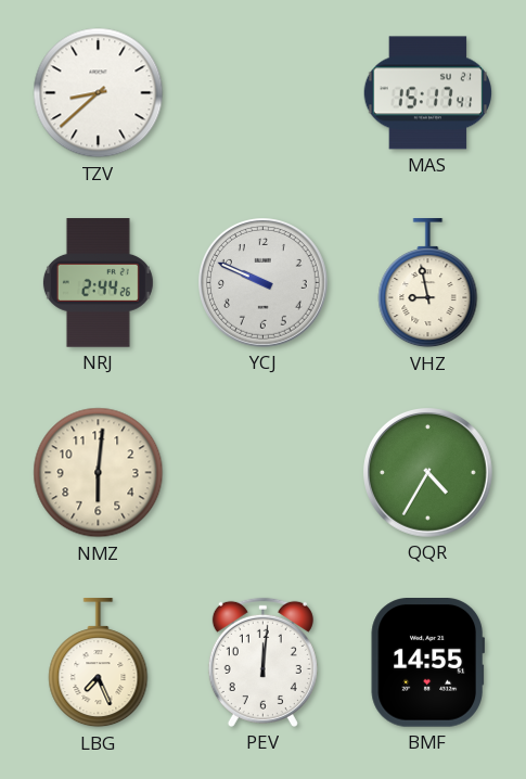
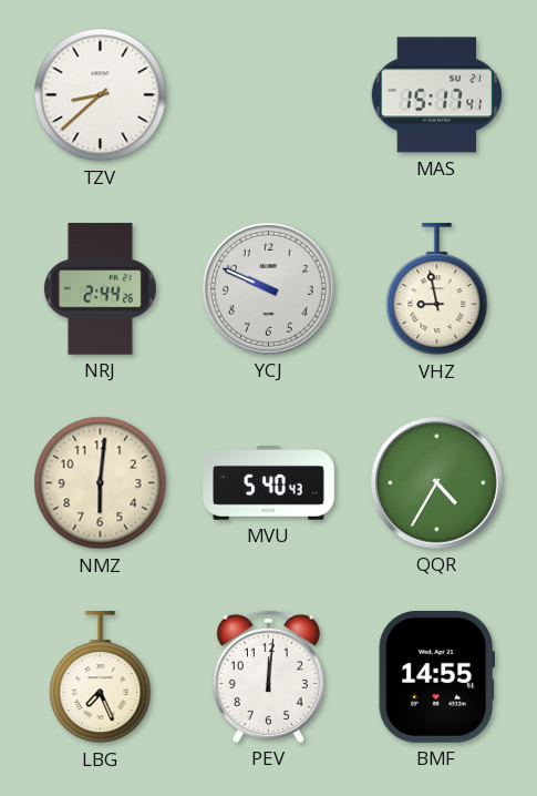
MVU: none -> 5:40 (269, 483)
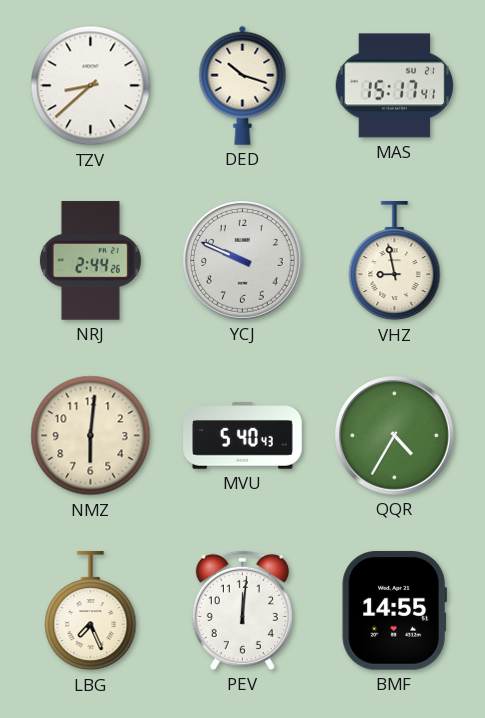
DED: none -> 10:18 (243, 85)
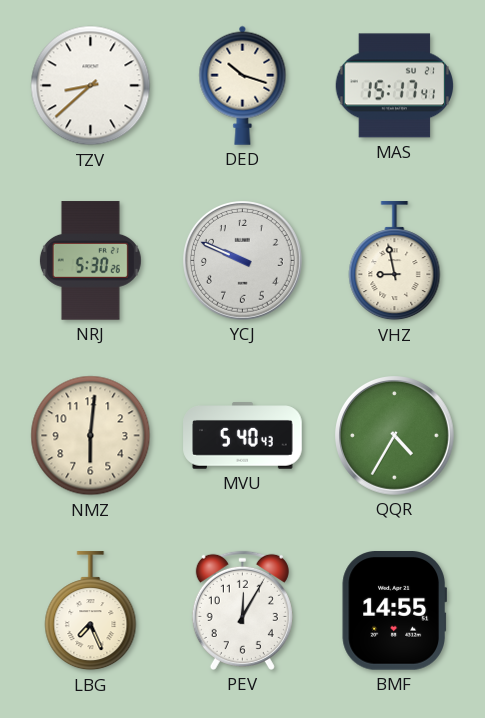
NRJ: 2:44 -> 5:30 (90, 261)
PEV: 12:01 -> 12:05 (242, 610)
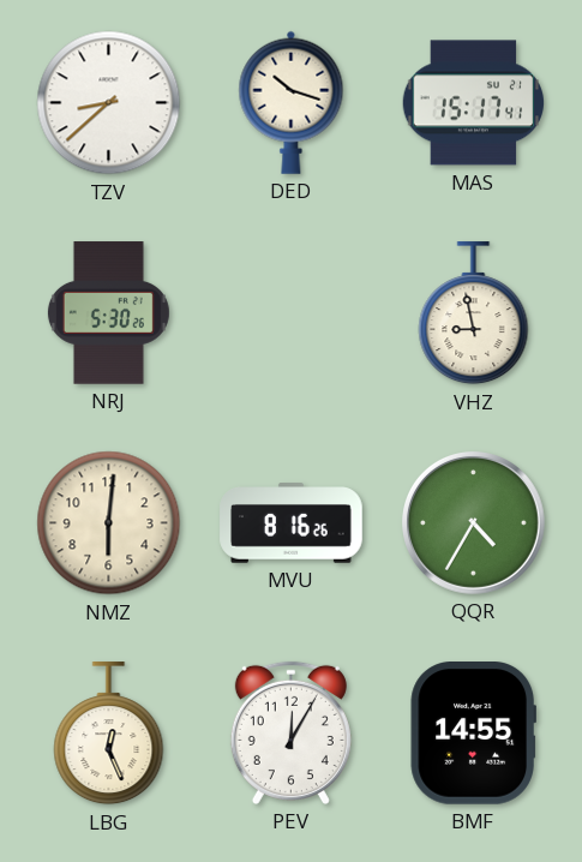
YCJ: 9:49 -> none (243, 261)
MVU: 5:40 -> 8:16 (292, 523)
LBG: 7:26 -> 12:26 (109, 734)
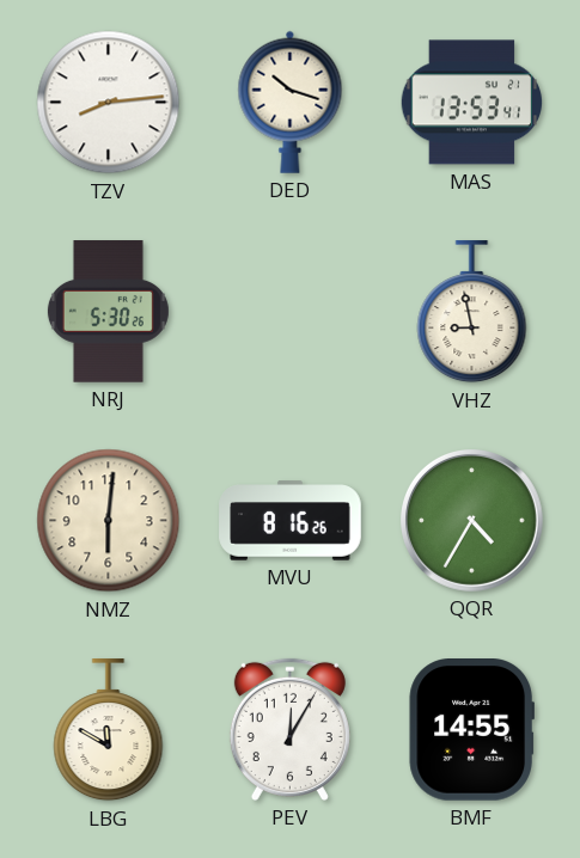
TZV: 8:38 -> 8:14 (109, 103)
MAS: 15:17 -> 13:53 (472, 103)
LBG: 12:26 -> 11:50 (109, 730)
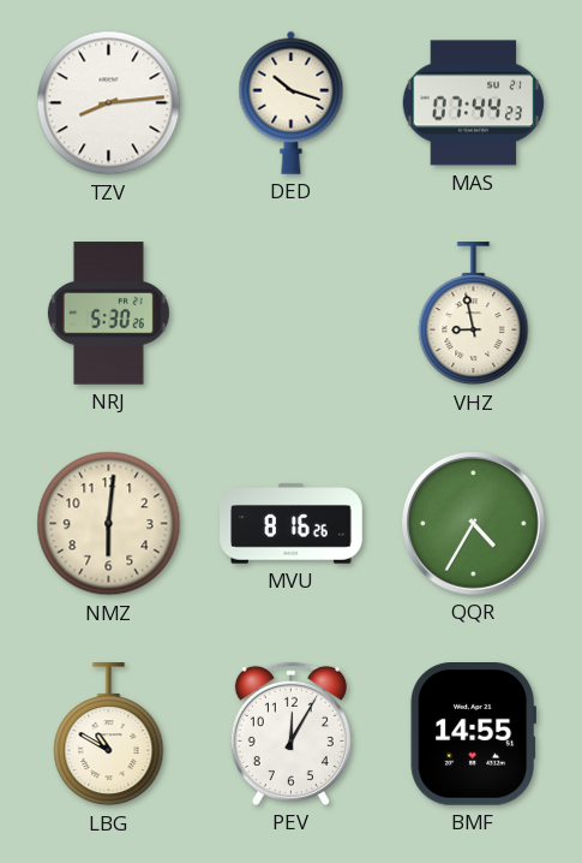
MAS: 13:53 -> 07:44 (474, 103)
LBG: 11:50 -> 10:50 (109, 734)
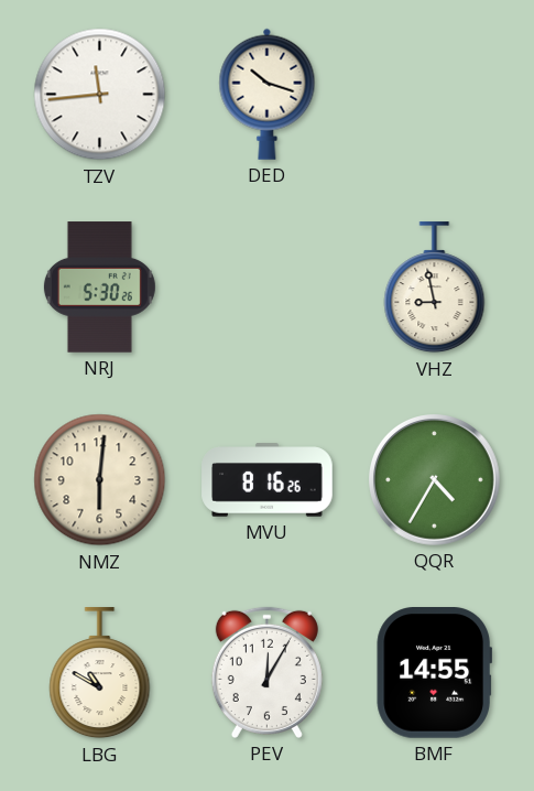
TZV: 8:14 -> 11:44 (100, 95)
MAS: 07:44 -> none (474, 103)
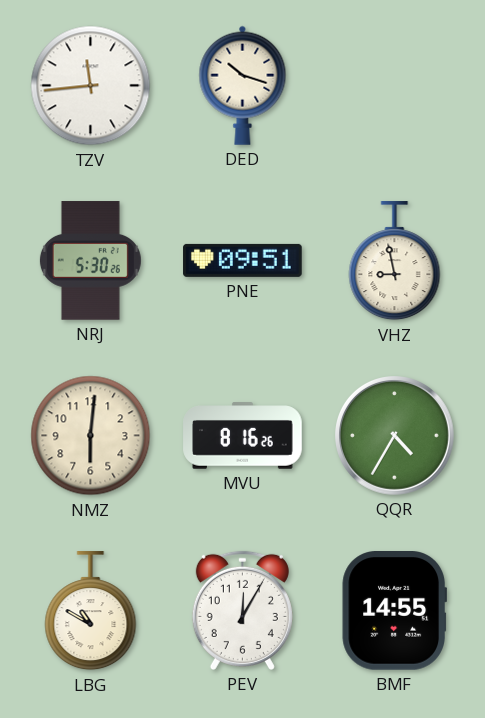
PNE: none -> 09:51 (243, 260)
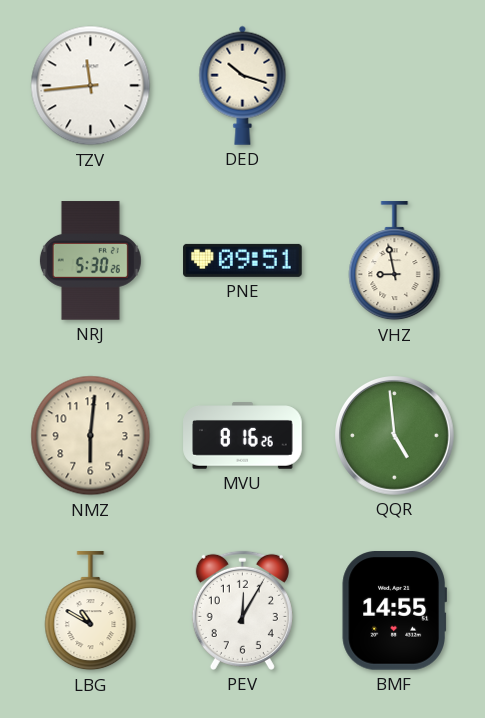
QQR: 4:35 -> 4:59 (395, 436)
